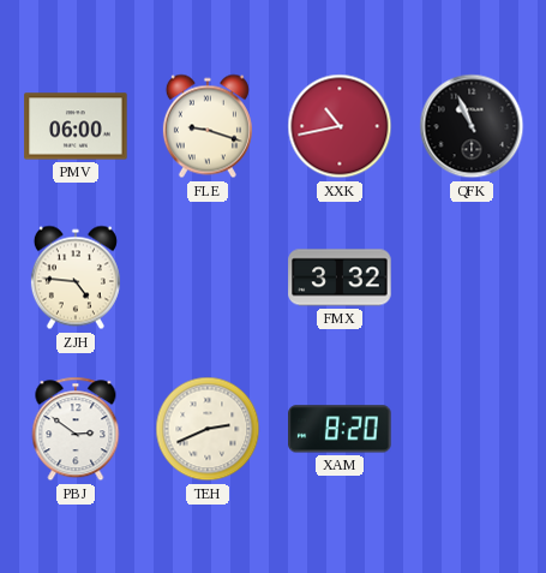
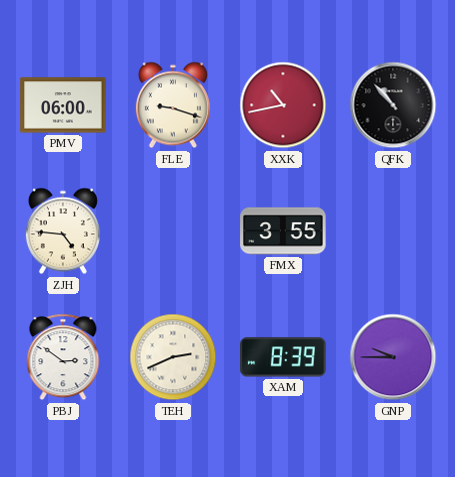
QFK: 10:56 -> 10:53 (393, 105)
FMX: 3:32 -> 3:55 (283, 231)
XAM: 8:20 -> 8:39 (283, 357)
GNP: none -> 9:45 (393, 357)
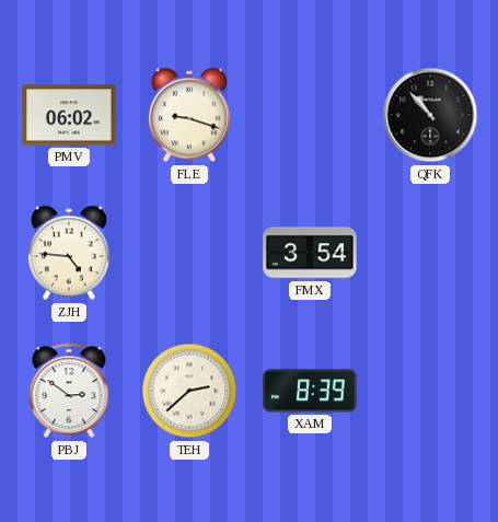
PMV: 06:00 -> 06:02 (69, 115)
XXK: 10:43 -> none (283, 105)
FMX: 3:55 -> 3:54 (310, 253)
TEH: 2:41 -> 2:38 (189, 391)
GNP: 9:45 -> none (393, 357)
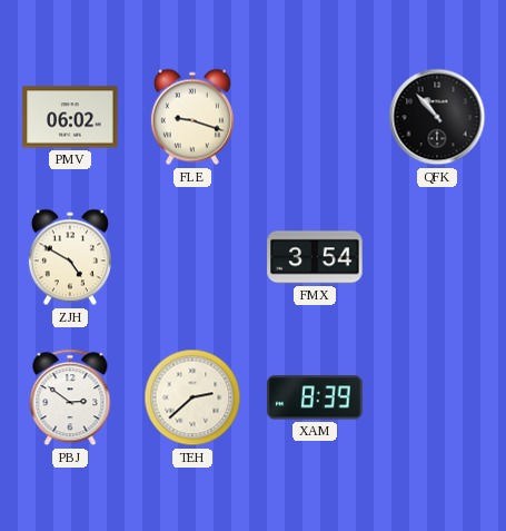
ZJH: 4:46 -> 4:50 (70, 257)
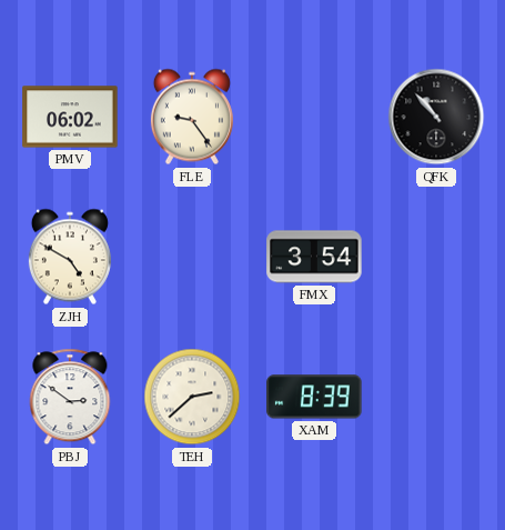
FLE: 9:18 -> 9:24 (192, 117)
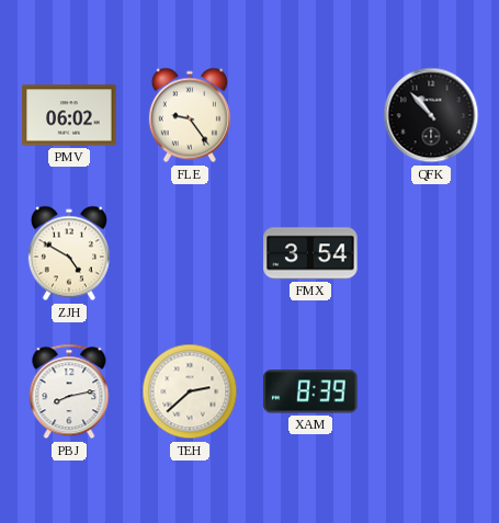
PBJ: 2:51 -> 8:13 (69, 391)
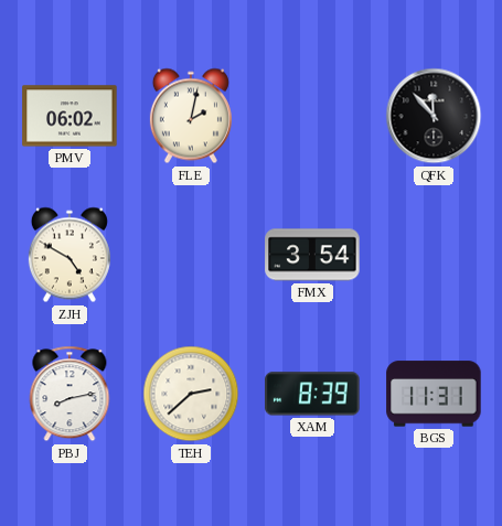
FLE: 9:24 -> 2:02 (191, 116)
QFK: 10:53 -> 11:53 (434, 116)
BGS: none -> 11:31 (434, 394)
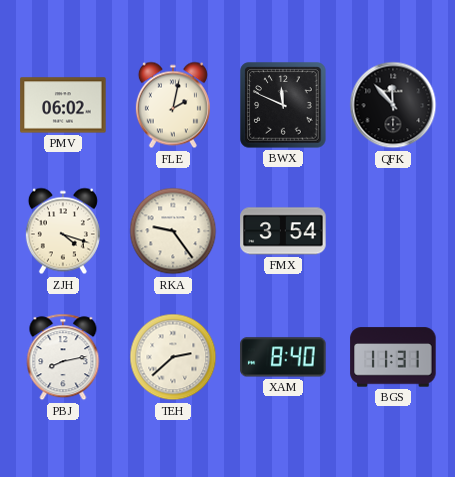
BWX: none -> 11:49 (283, 105)
ZJH: 4:50 -> 4:18 (63, 231)
RKA: none -> 9:24 (173, 231)
XAM: 8:39 -> 8:40 (283, 357)
